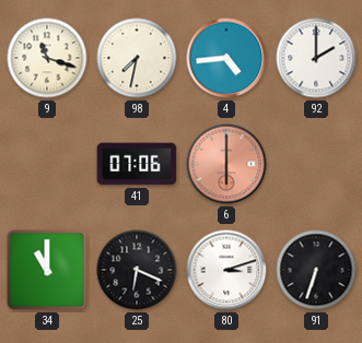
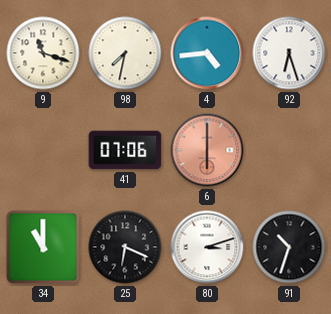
92: 2:00 -> 6:27 (289, 53)
91: 6:33 -> 10:33 (289, 247)
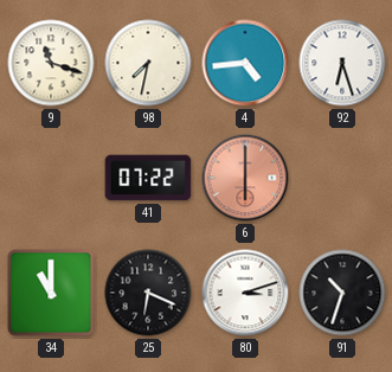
41: 07:06 -> 07:22 (148, 178)
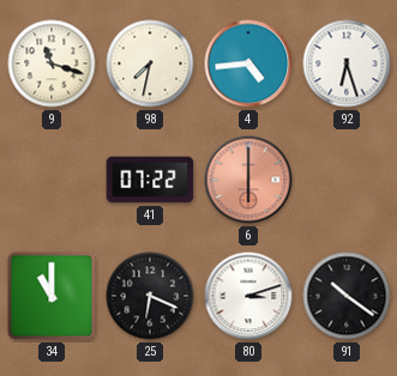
91: 10:33 -> 10:21 (347, 296)
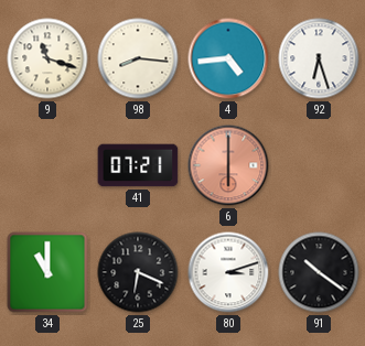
98: 7:32 -> 8:16 (138, 58)
41: 07:22 -> 07:21 (138, 165)
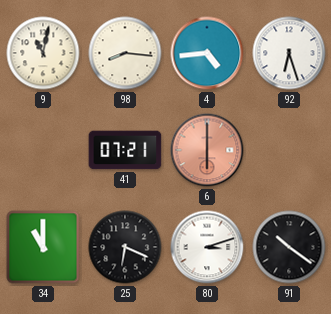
9: 11:18 -> 11:02 (43, 53)
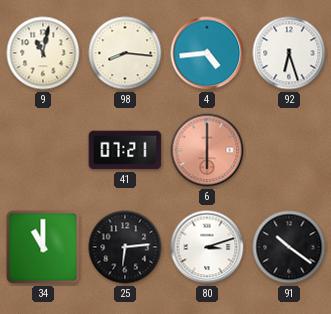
25: 6:19 -> 6:14 (125, 247)
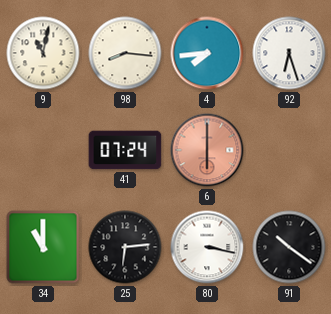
4: 4:44 -> 7:44 (207, 53)
41: 07:21 -> 07:24 (125, 150)
80: 3:12 -> 3:17 (207, 247)
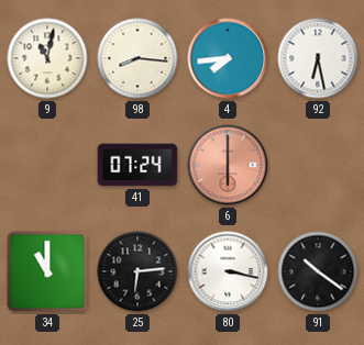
92: 6:27 -> 6:28 (318, 58)
